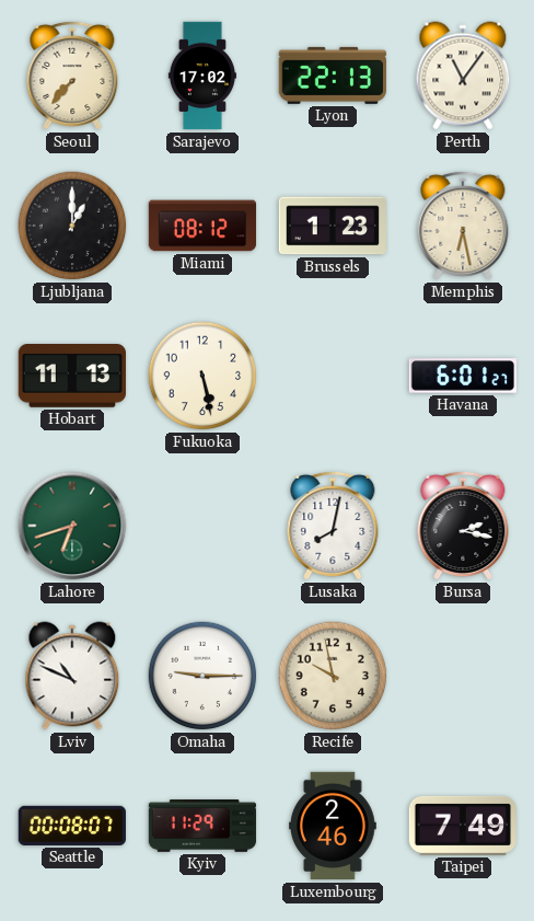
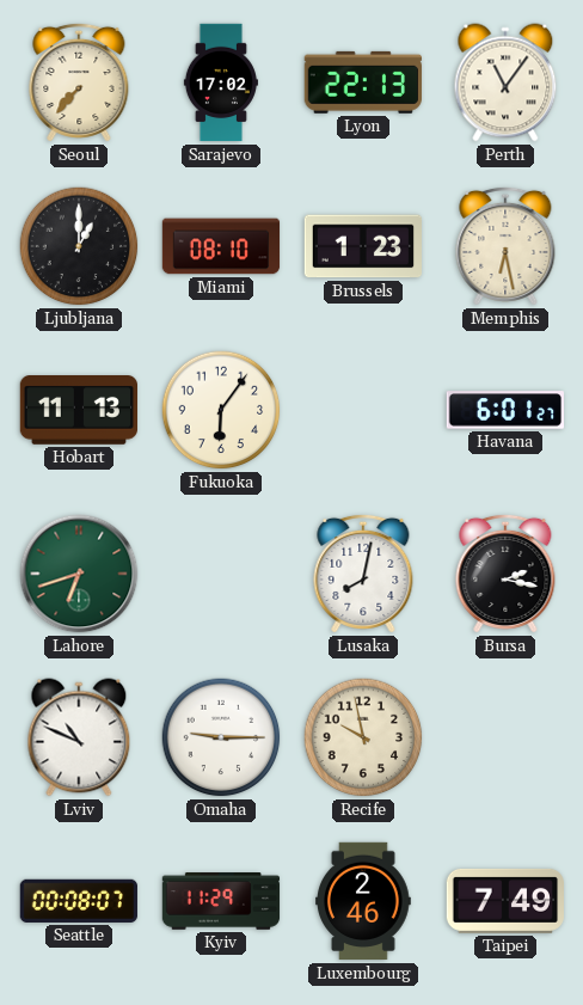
Miami: 08:12 -> 08:10 (221, 246)
Fukuoka: 5:28 -> 6:06 (221, 410)
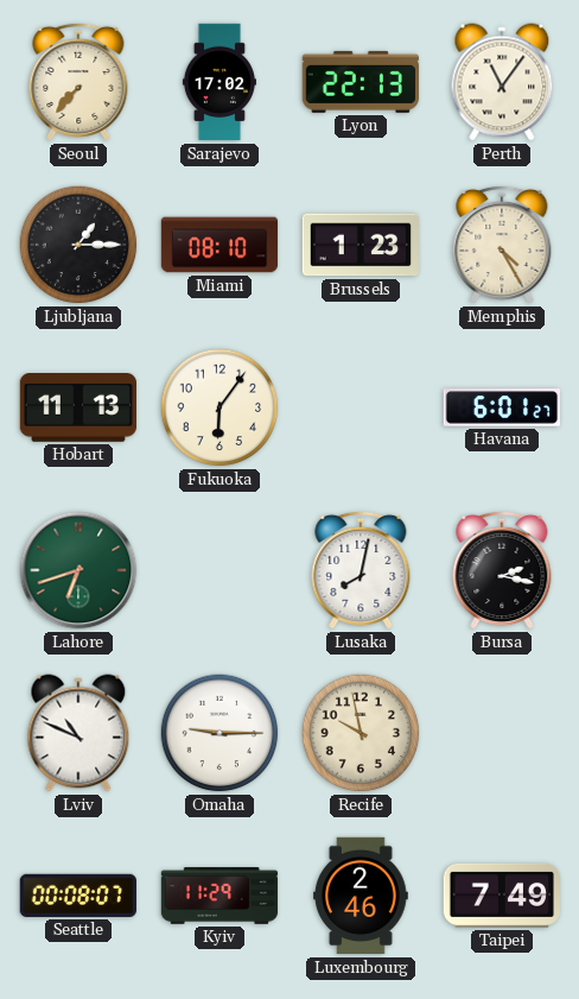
Ljubljana: 1:00 -> 1:15 (78, 245)
Memphis: 6:28 -> 4:25 (502, 245)
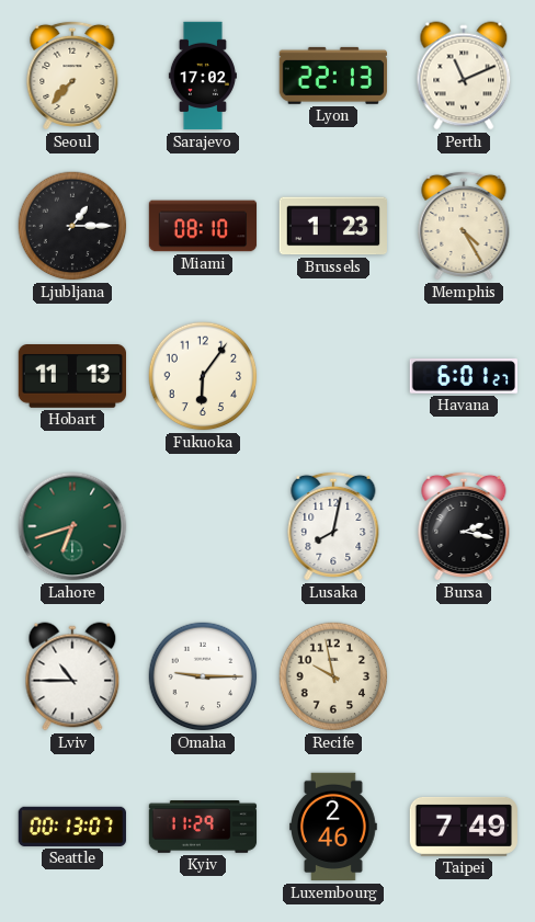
Perth: 11:06 -> 11:11 (464, 76)
Lviv: 10:49 -> 10:45 (72, 676)
Seattle: 00:08 -> 00:13 (72, 827)
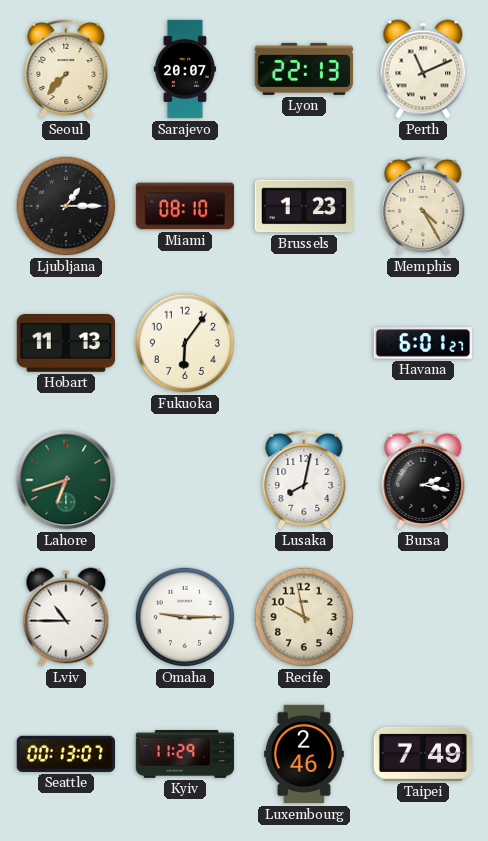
Sarajevo: 17:02 -> 20:07 (185, 69)
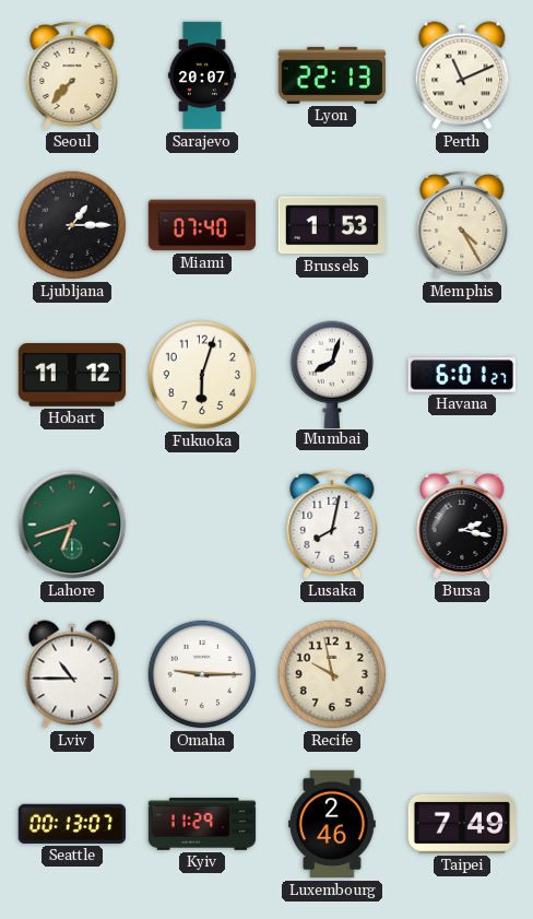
Miami: 08:10 -> 07:40 (202, 225)
Brussels: 1:23 -> 1:53 (331, 225)
Hobart: 11:13 -> 11:12 (71, 376)
Fukuoka: 6:06 -> 6:03 (202, 375)
Mumbai: none -> 8:03 (332, 374)
